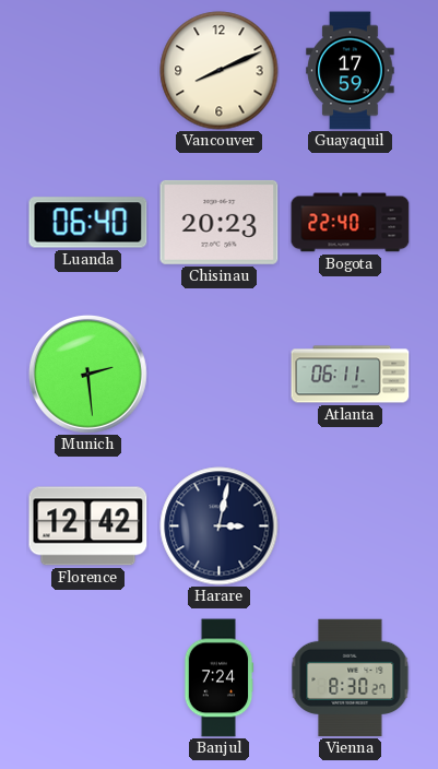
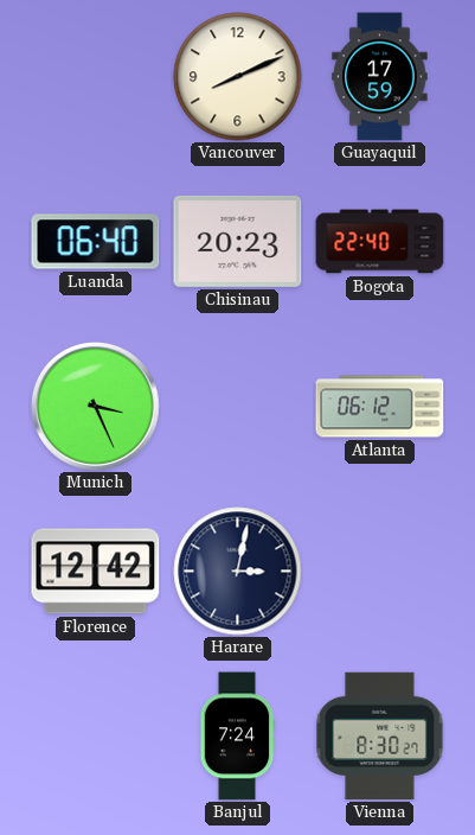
Munich: 2:29 -> 3:26 (95, 406)
Atlanta: 06:11 -> 06:12 (380, 407)
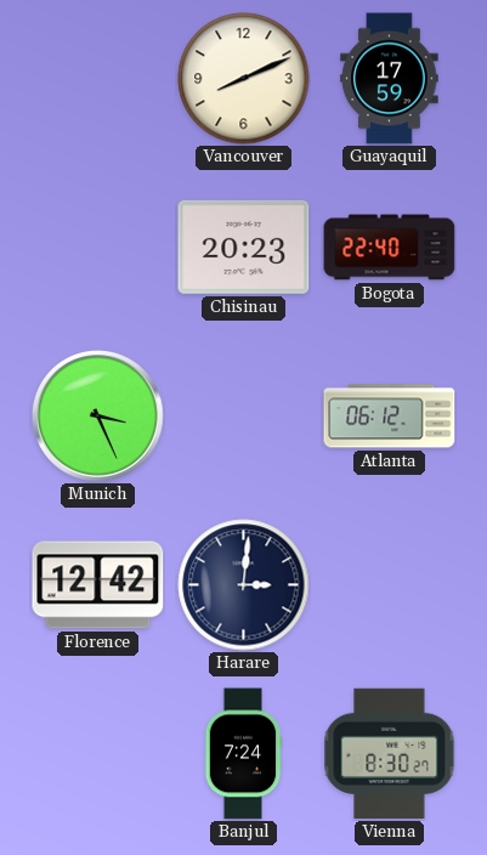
Luanda: 06:40 -> none (96, 242)
Harare: 3:02 -> 3:01 (244, 585)
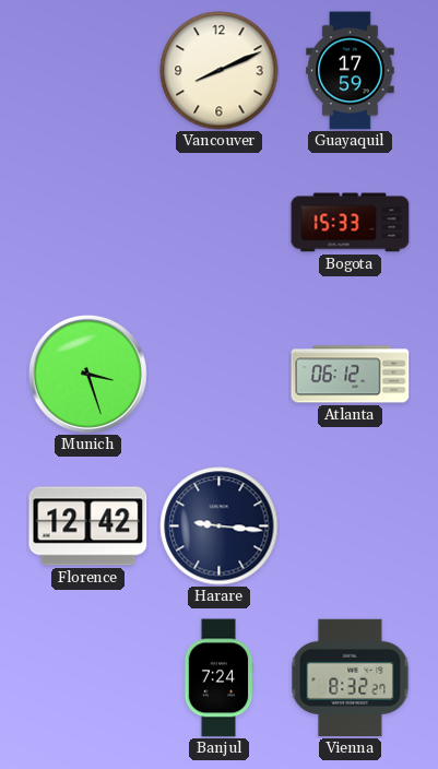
Chisinau: 20:23 -> none (244, 247)
Bogota: 22:40 -> 15:33 (351, 223)
Munich: 3:26 -> 3:27 (87, 374)
Harare: 3:01 -> 9:16 (220, 527)
Vienna: 8:30 -> 8:32 (351, 678)
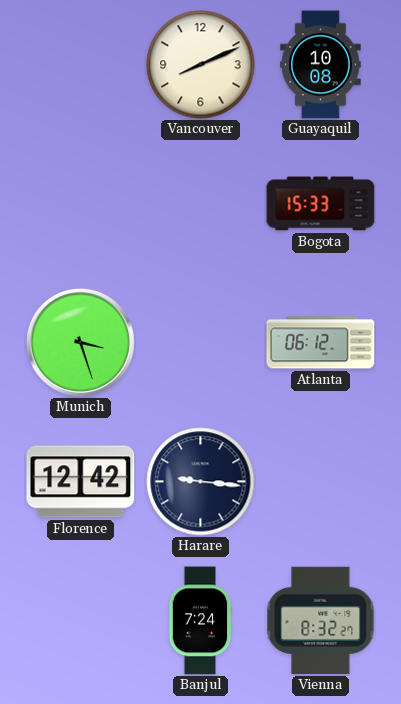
Guayaquil: 17:59 -> 10:08 (321, 65)
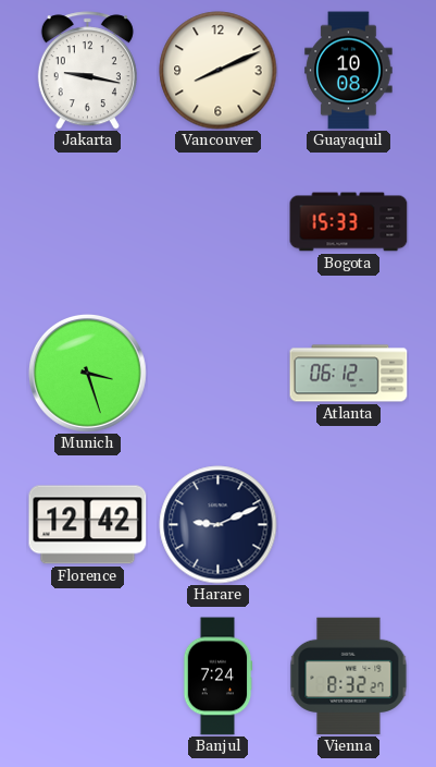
Jakarta: none -> 9:17 (87, 71)
Harare: 9:16 -> 9:11 (219, 525)
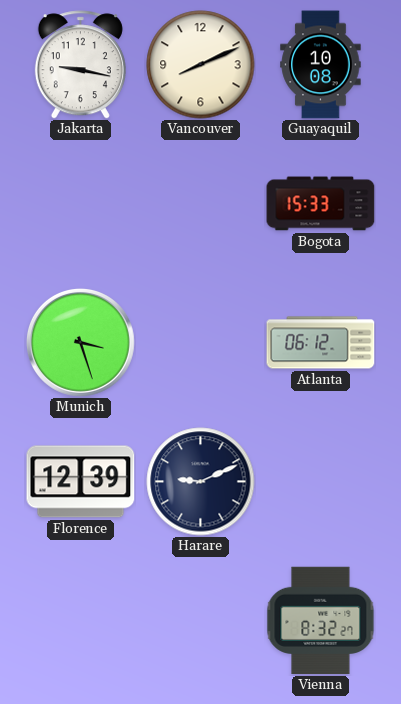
Florence: 12:42 -> 12:39 (81, 482)
Banjul: 7:24 -> none (217, 677)
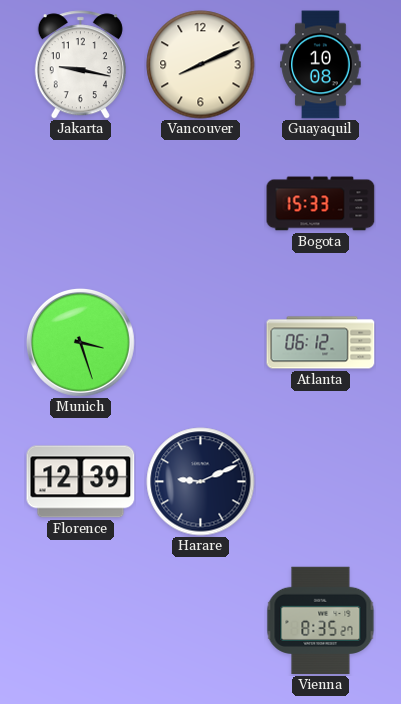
Vienna: 8:32 -> 8:35 (321, 621)
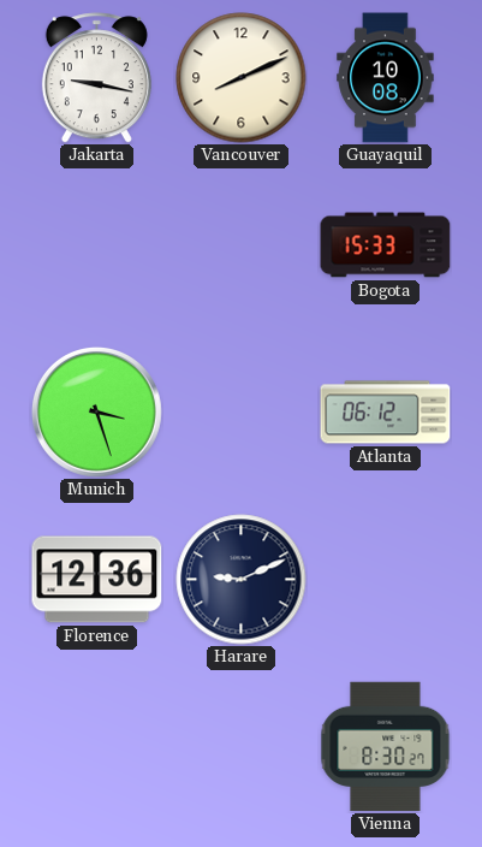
Florence: 12:39 -> 12:36 (97, 580)
Vienna: 8:35 -> 8:30 (386, 747)
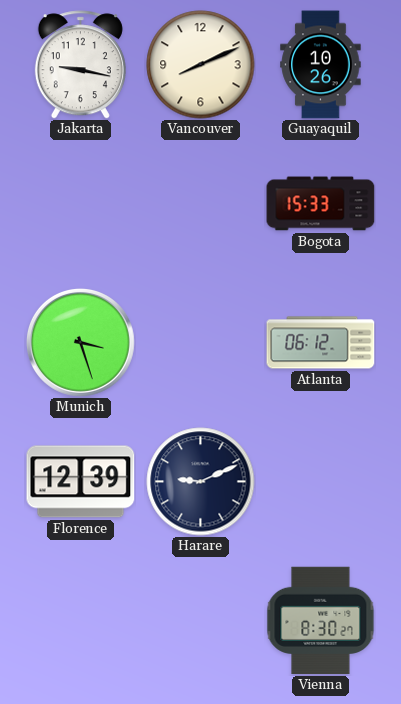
Guayaquil: 10:08 -> 10:26 (321, 65)
Florence: 12:36 -> 12:39 (81, 482)
